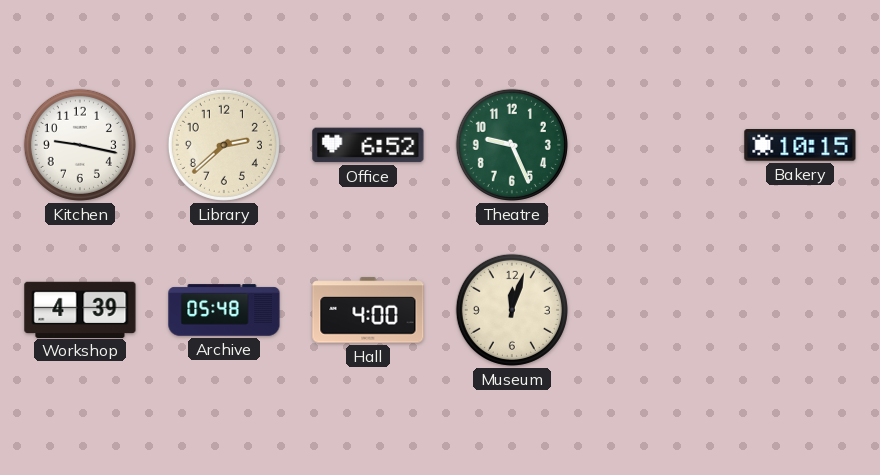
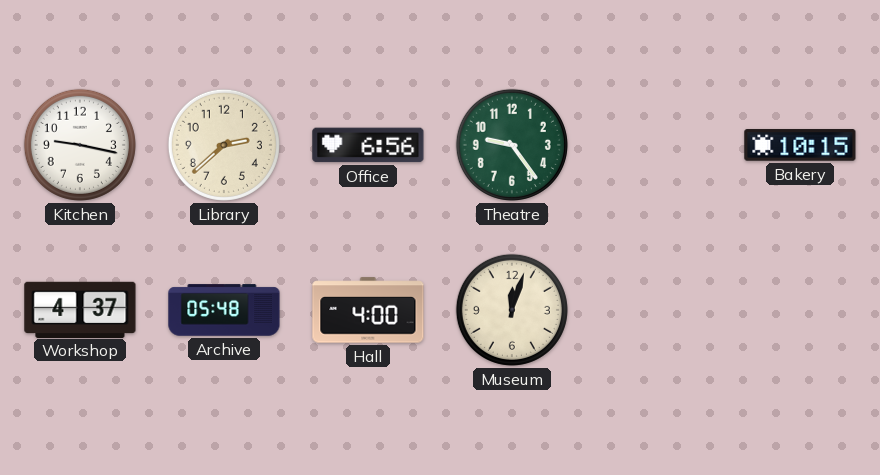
Office: 6:52 -> 6:56 (368, 145)
Theatre: 9:26 -> 9:24 (512, 145)
Workshop: 4:39 -> 4:37 (80, 309)
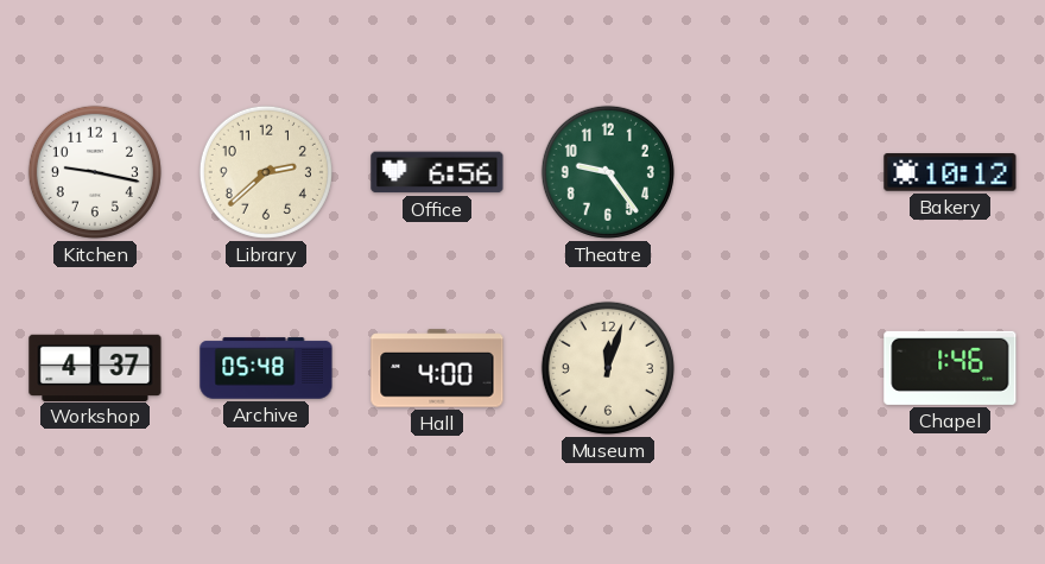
Bakery: 10:15 -> 10:12 (950, 172)
Chapel: none -> 1:46 (950, 368)
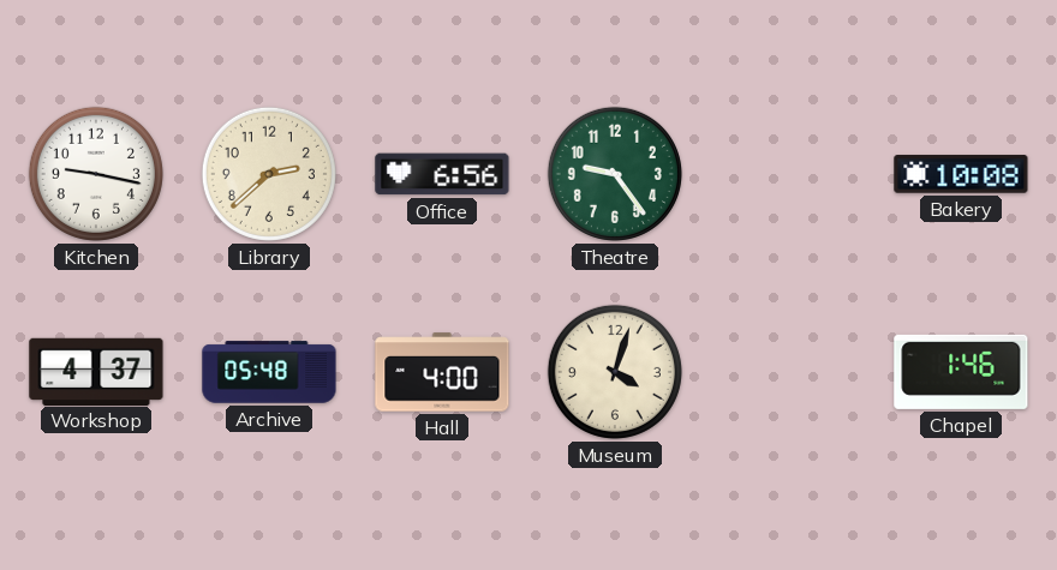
Bakery: 10:12 -> 10:08 (961, 174)
Museum: 12:03 -> 4:03 (615, 372)
